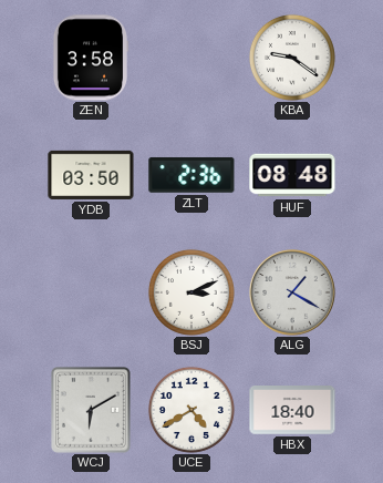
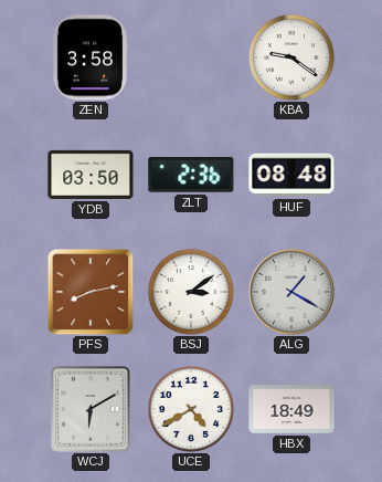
PFS: none -> 8:13 (91, 292)
BSJ: 3:11 -> 3:09 (191, 292)
HBX: 18:40 -> 18:49 (291, 409)
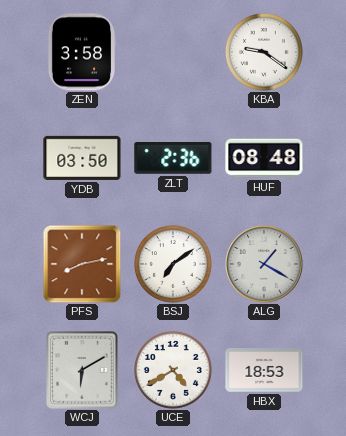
BSJ: 3:09 -> 7:09 (173, 264)
HBX: 18:49 -> 18:53 (264, 370)
